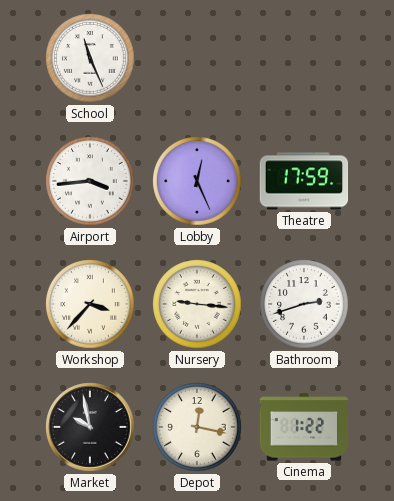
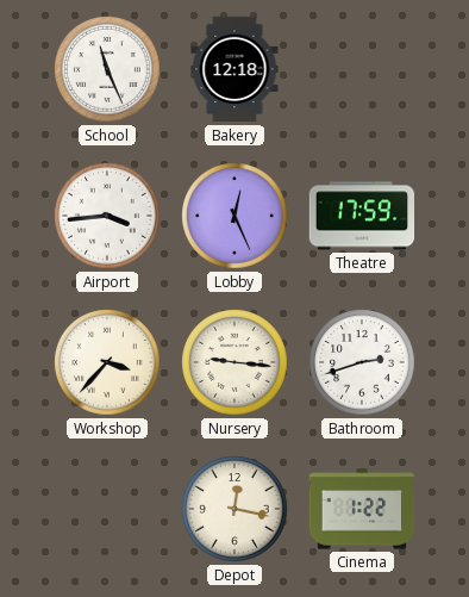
Bakery: none -> 12:18 (234, 69)
Market: 9:58 -> none (90, 427)
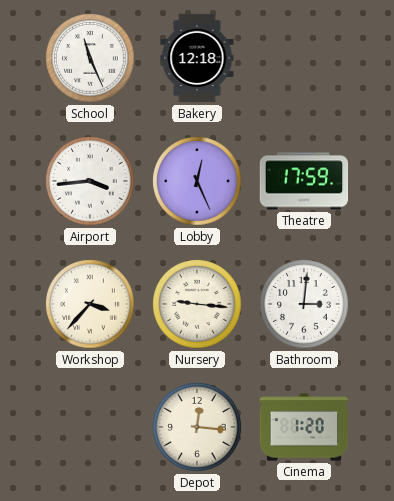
Bathroom: 2:42 -> 3:01 (304, 304)
Depot: 12:17 -> 12:16 (197, 427)
Cinema: 1:22 -> 1:20 (304, 427)
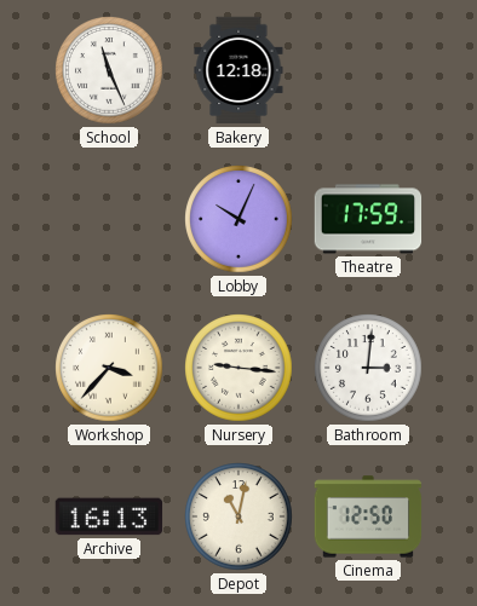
Airport: 3:44 -> none (90, 181)
Lobby: 12:26 -> 10:04 (238, 219)
Archive: none -> 16:13 (109, 516)
Depot: 12:16 -> 11:02 (238, 516)
Cinema: 1:20 -> 12:50 (368, 516)
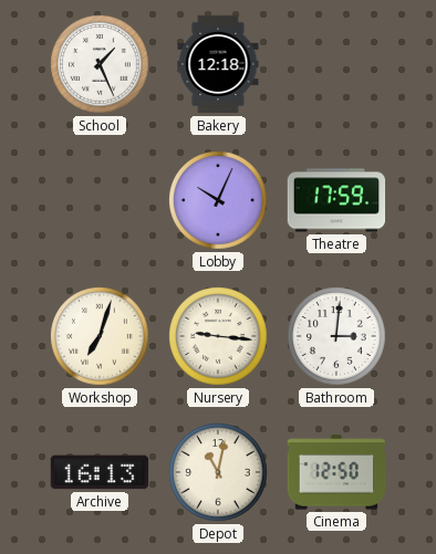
School: 11:26 -> 1:26 (100, 64)
Workshop: 3:37 -> 7:03 (100, 336)
